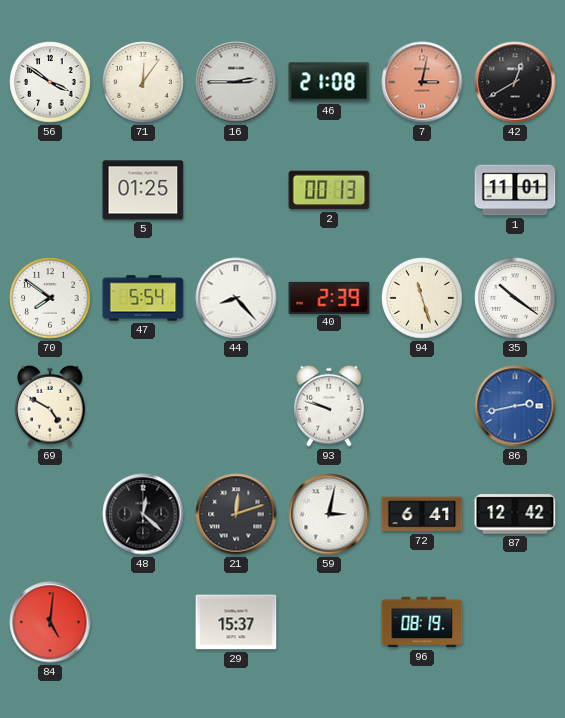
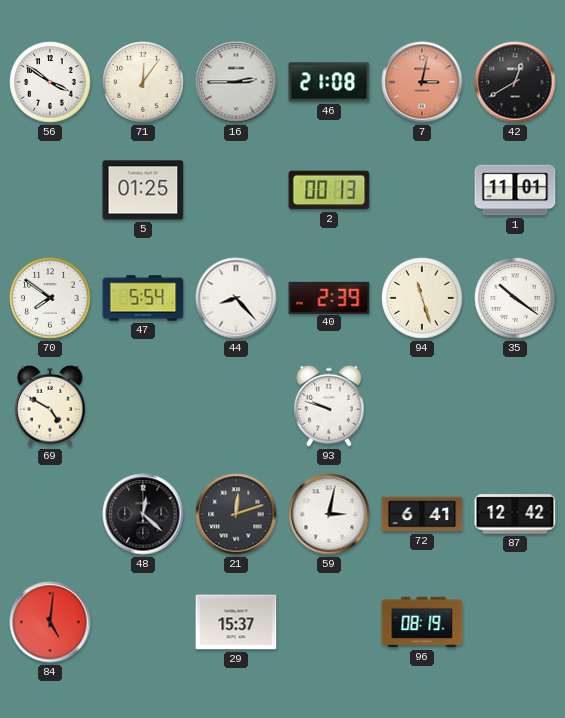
86: 2:43 -> none (515, 406)
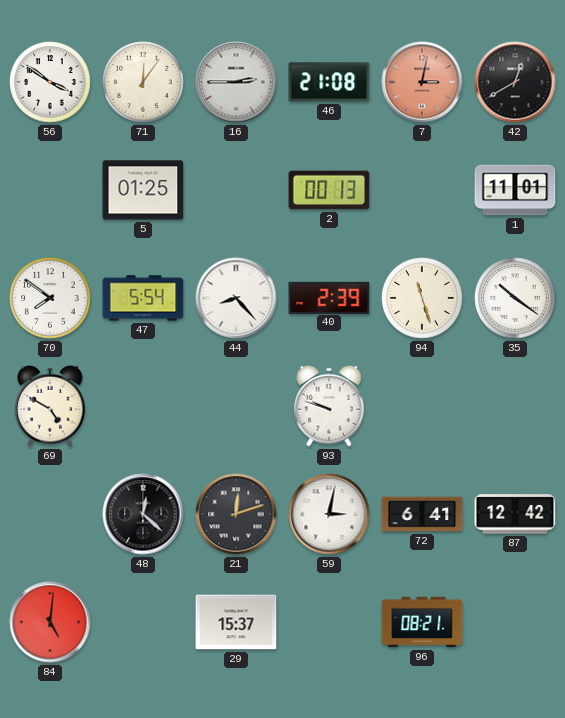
96: 08:19 -> 08:21 (422, 622)
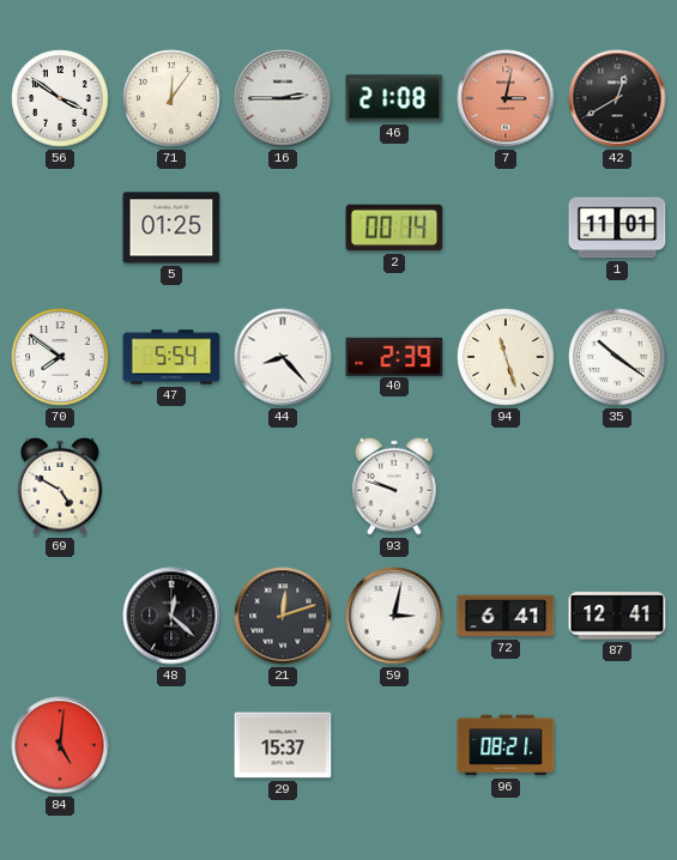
2: 00:13 -> 00:14 (394, 228)
87: 12:42 -> 12:41 (617, 616)
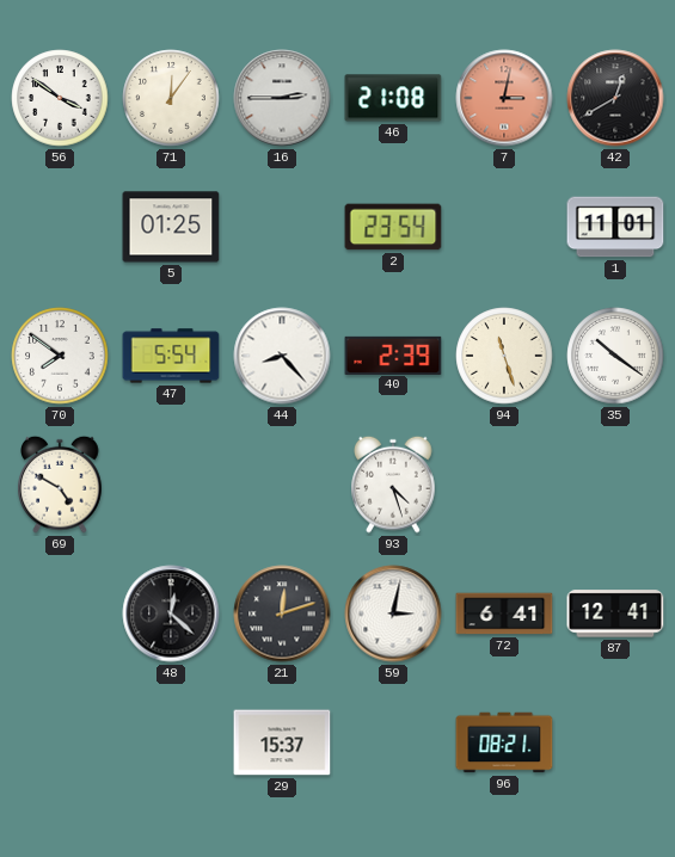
2: 00:14 -> 23:54 (393, 227)
93: 9:48 -> 4:27 (393, 485)
84: 5:01 -> none (60, 745)
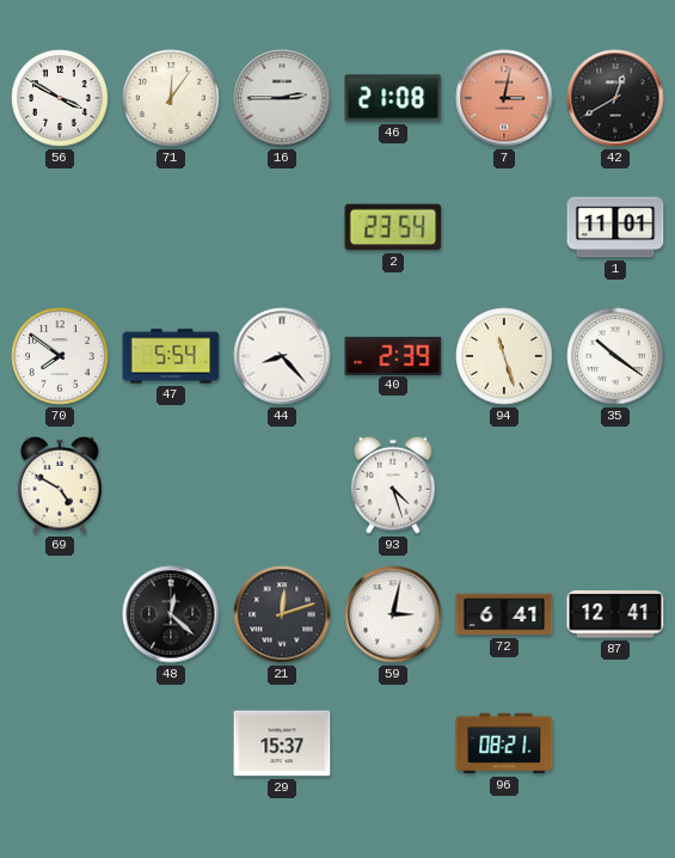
56: 3:51 -> 3:50 (60, 98)
5: 01:25 -> none (171, 227)
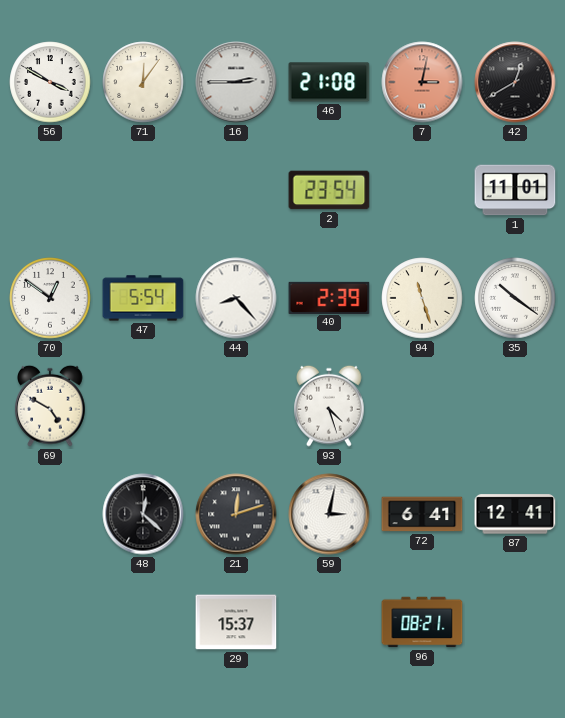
70: 7:51 -> 12:51 (50, 298)
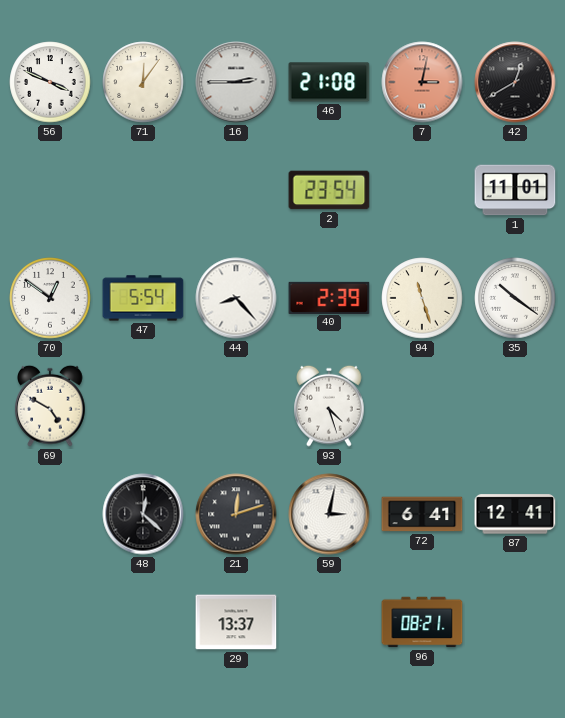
56: 3:50 -> 3:49 (50, 82)
29: 15:37 -> 13:37 (236, 622)
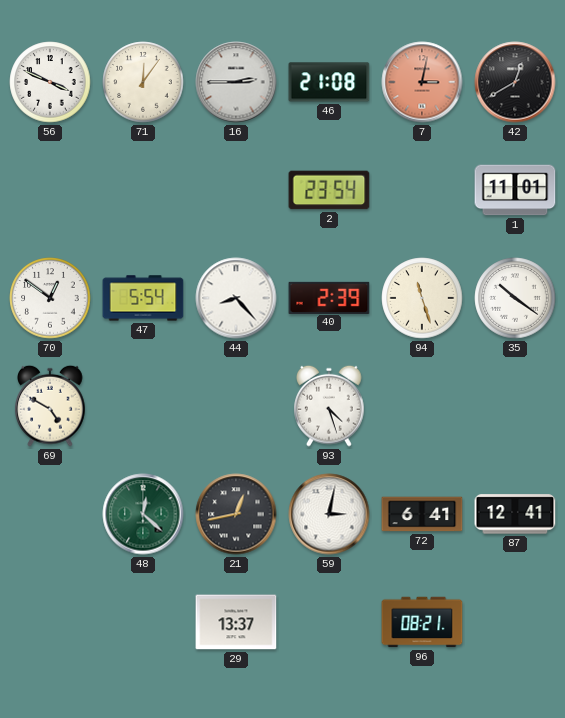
48 dial: black -> green (143, 514)
21: 12:12 -> 12:43 (236, 514)
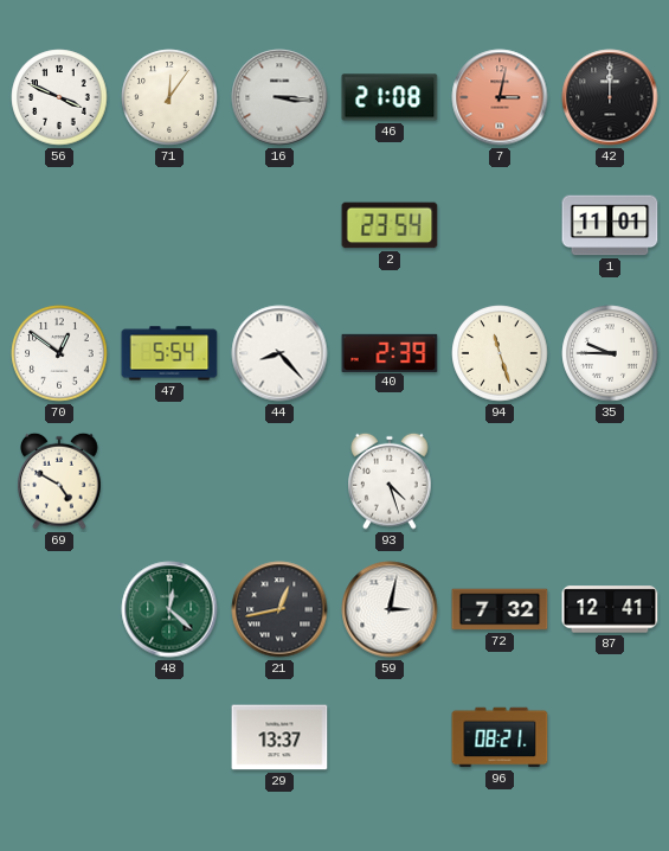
16: 2:45 -> 3:16 (279, 97)
42: 12:40 -> 12:00 (610, 97)
35: 10:21 -> 9:45 (610, 353)
72: 6:41 -> 7:32 (500, 609)
